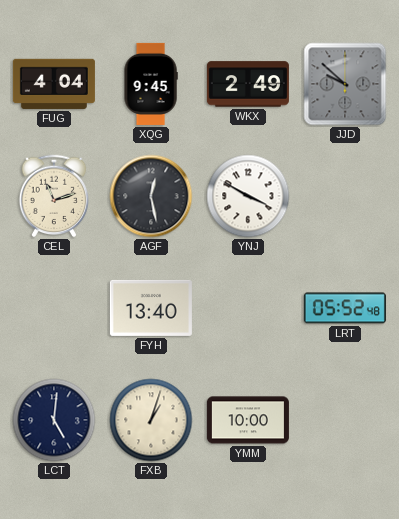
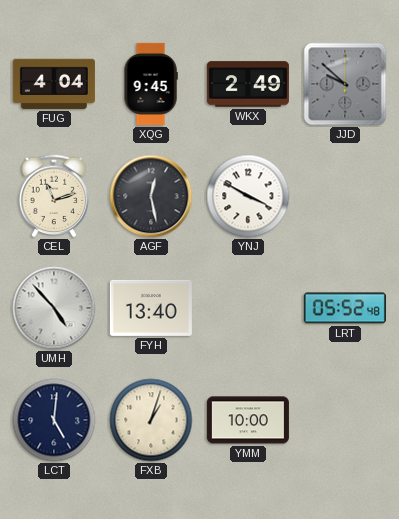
UMH: none -> 4:53 (54, 308)
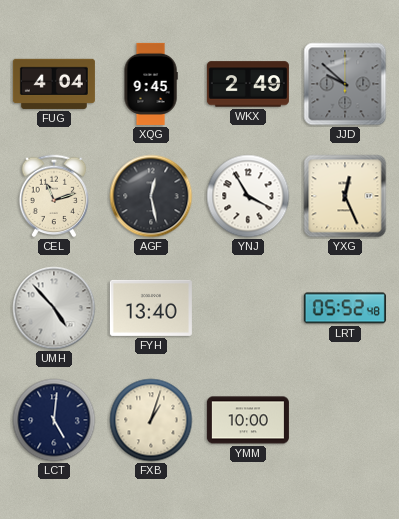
YNJ: 3:50 -> 3:55 (248, 196)
YXG: none -> 12:26 (345, 196)
